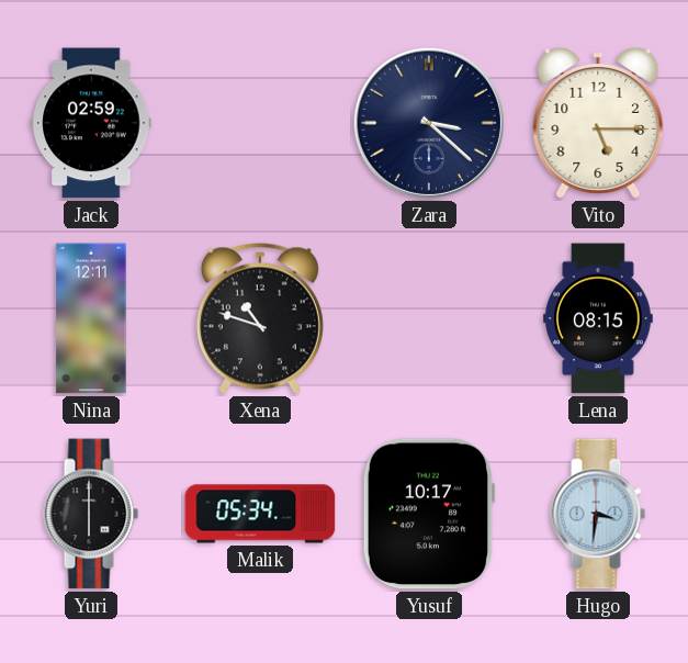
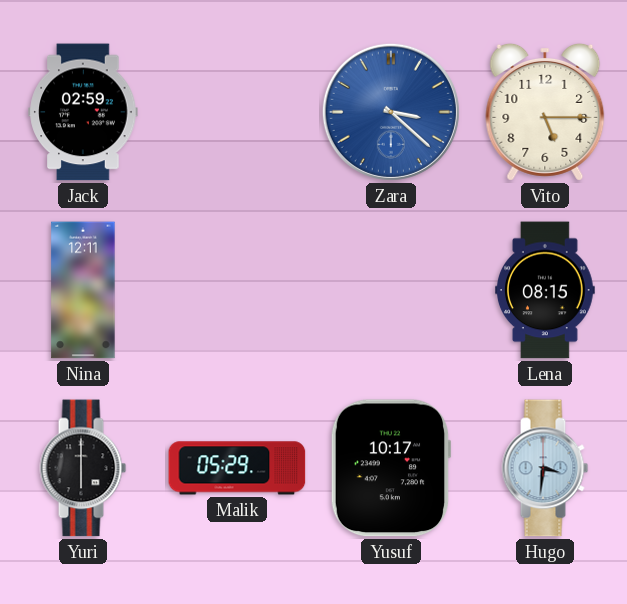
Zara dial: navy -> blue (391, 112)
Xena: 10:48 -> none (260, 318)
Malik: 05:34 -> 05:29 (237, 468)
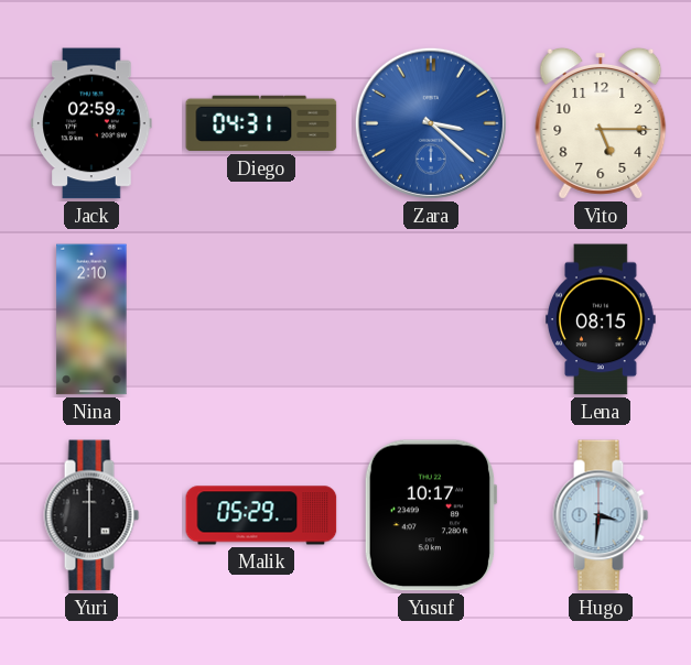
Diego: none -> 04:31 (261, 123)
Nina: 12:11 -> 2:10 (91, 319)
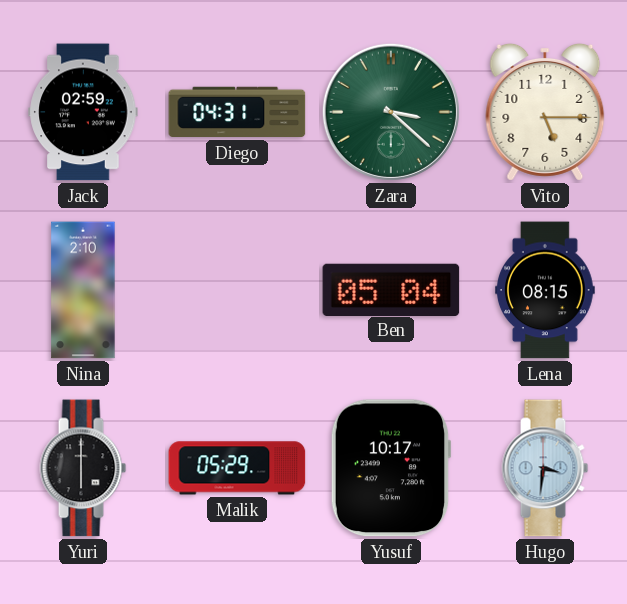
Zara dial: blue -> green (391, 112)
Ben: none -> 05:04 (391, 289)
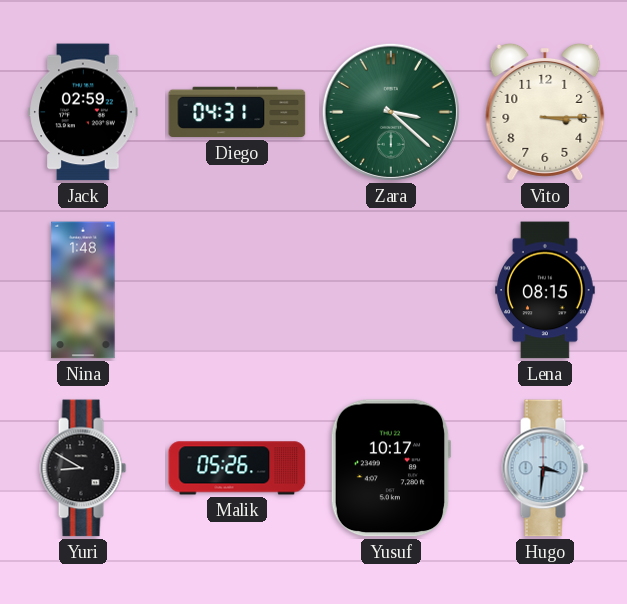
Vito: 5:15 -> 3:15 (545, 112)
Nina: 2:10 -> 1:48 (83, 290)
Ben: 05:04 -> none (391, 289)
Yuri: 6:00 -> 8:50 (83, 468)
Malik: 05:29 -> 05:26 (237, 468)
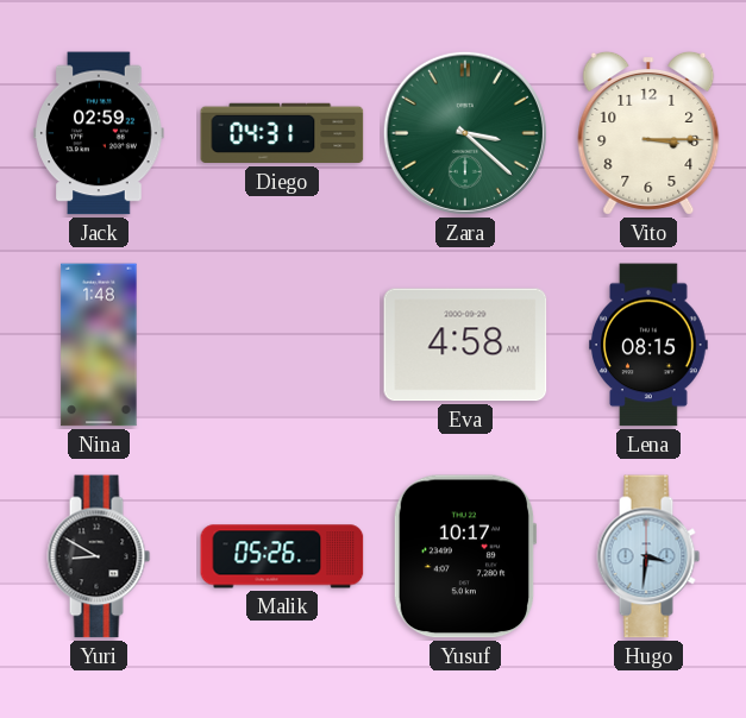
Eva: none -> 4:58 (465, 345)
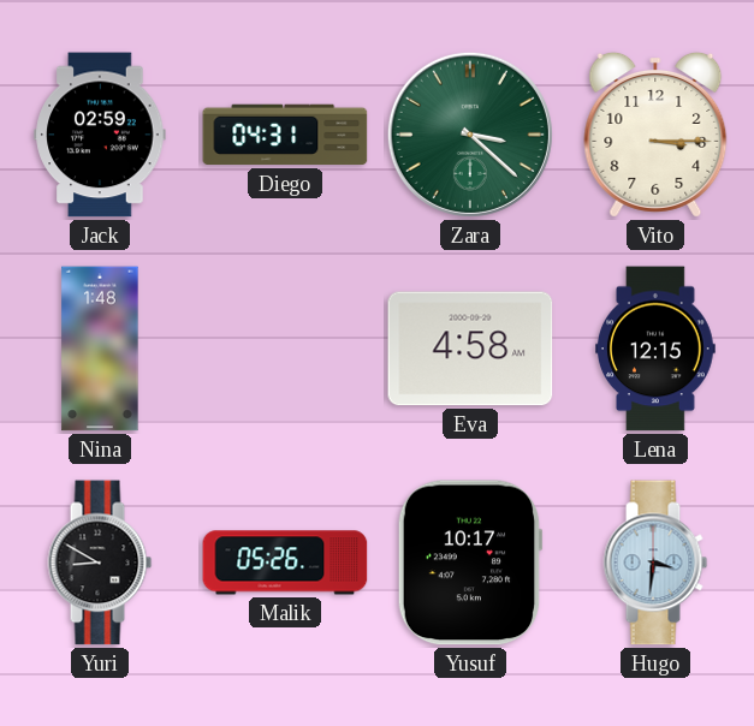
Lena: 08:15 -> 12:15 (657, 349)
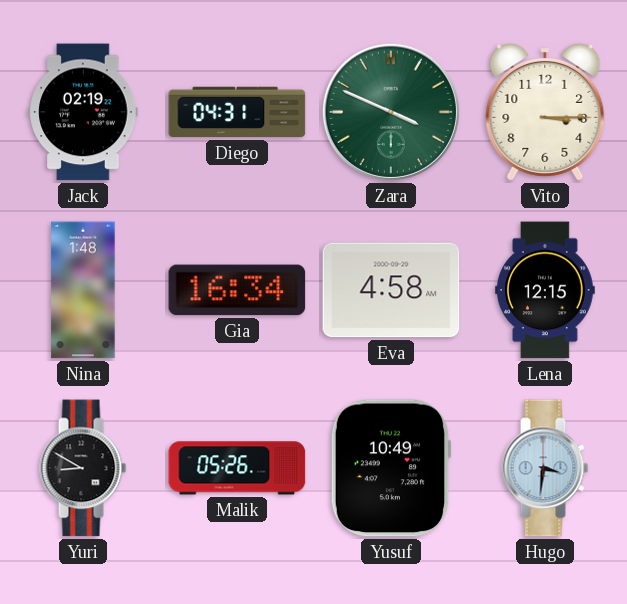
Jack: 02:59 -> 02:19 (83, 112)
Zara: 3:22 -> 3:49 (391, 112)
Gia: none -> 16:34 (237, 290)
Yusuf: 10:17 -> 10:49 (391, 468)
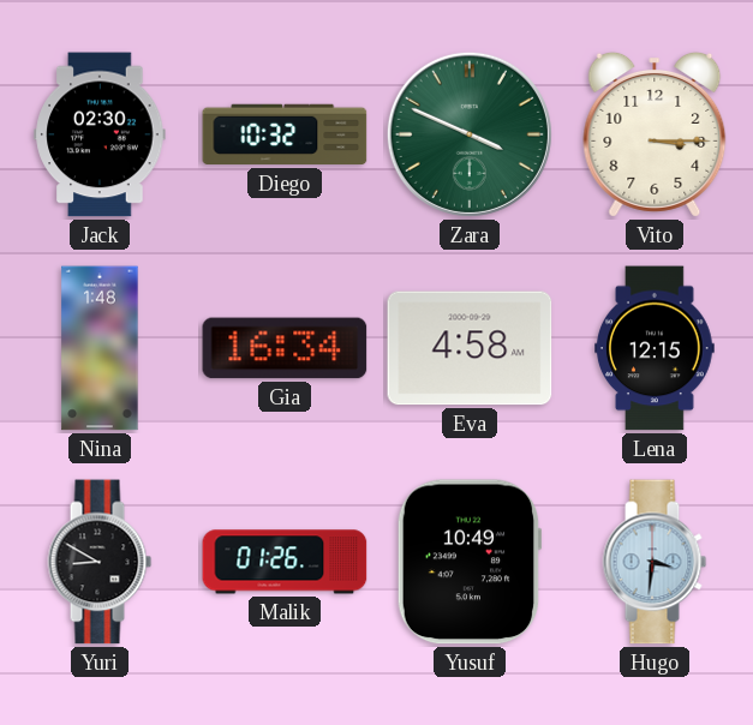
Jack: 02:19 -> 02:30 (100, 134)
Diego: 04:31 -> 10:32 (285, 134)
Malik: 05:26 -> 01:26 (285, 562)
